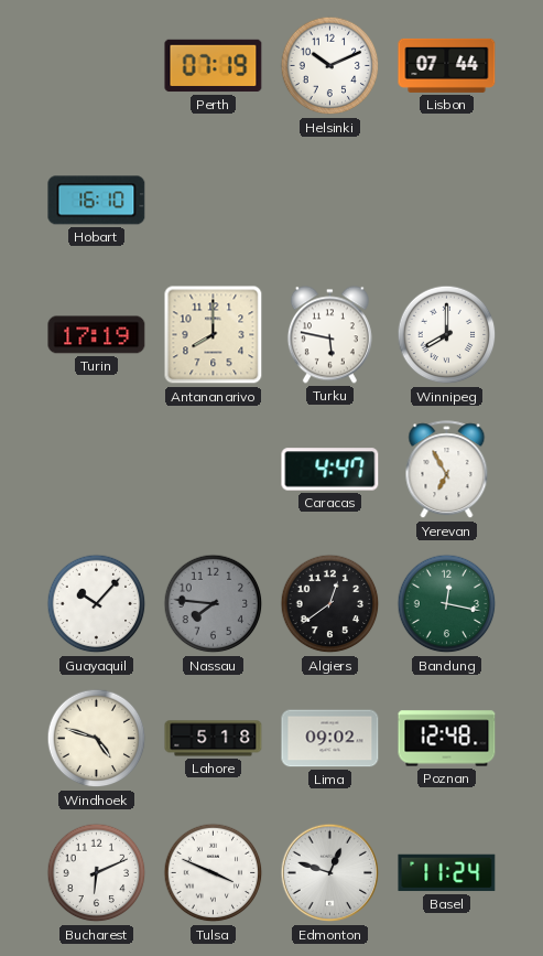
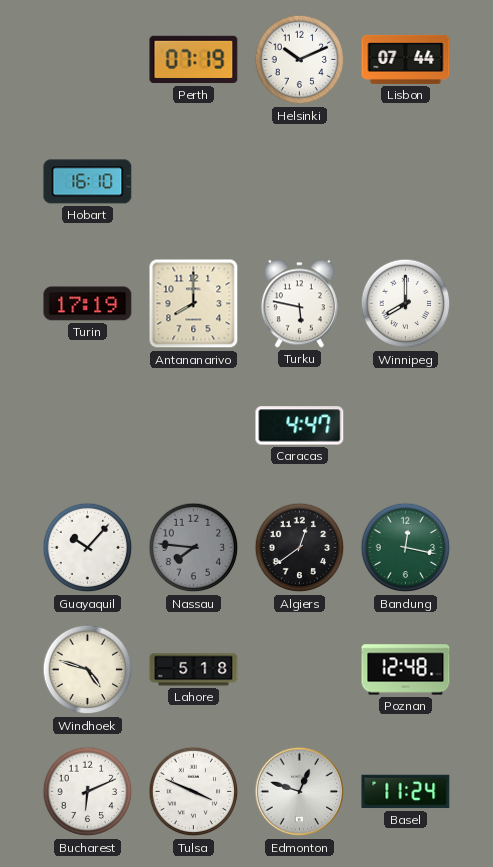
Yerevan: 6:55 -> none (447, 470)
Lima: 09:02 -> none (330, 739)
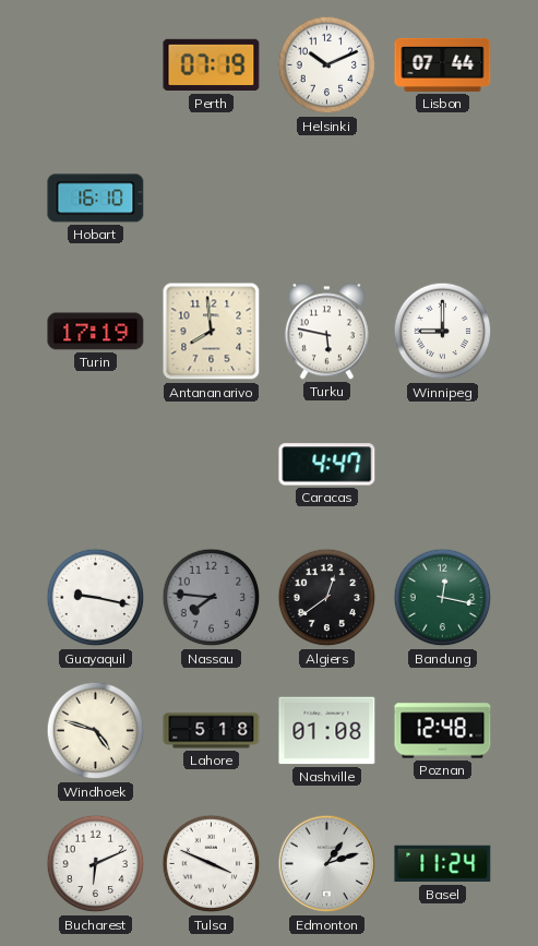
Antananarivo: 8:00 -> 7:59 (212, 332)
Winnipeg: 8:00 -> 9:00 (443, 332)
Guayaquil: 10:07 -> 9:17 (96, 598)
Nashville: none -> 01:08 (327, 731)
Edmonton: 12:48 -> 1:12 (327, 864)
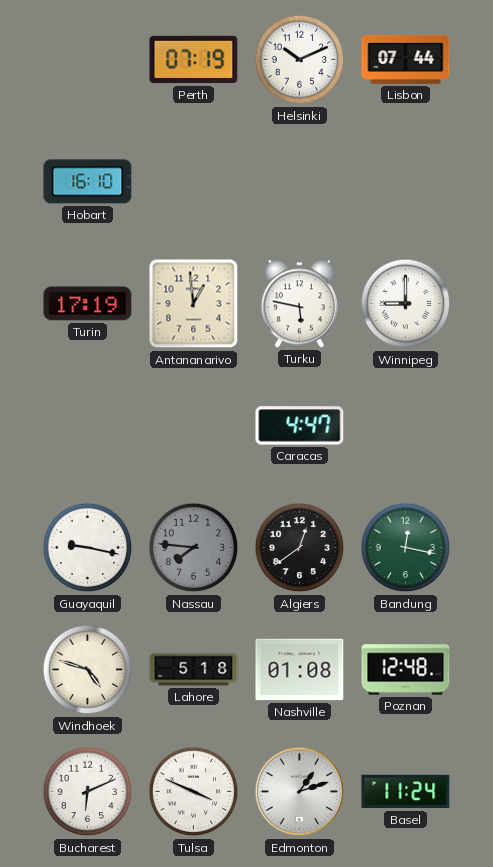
Antananarivo: 7:59 -> 12:59 (194, 304)
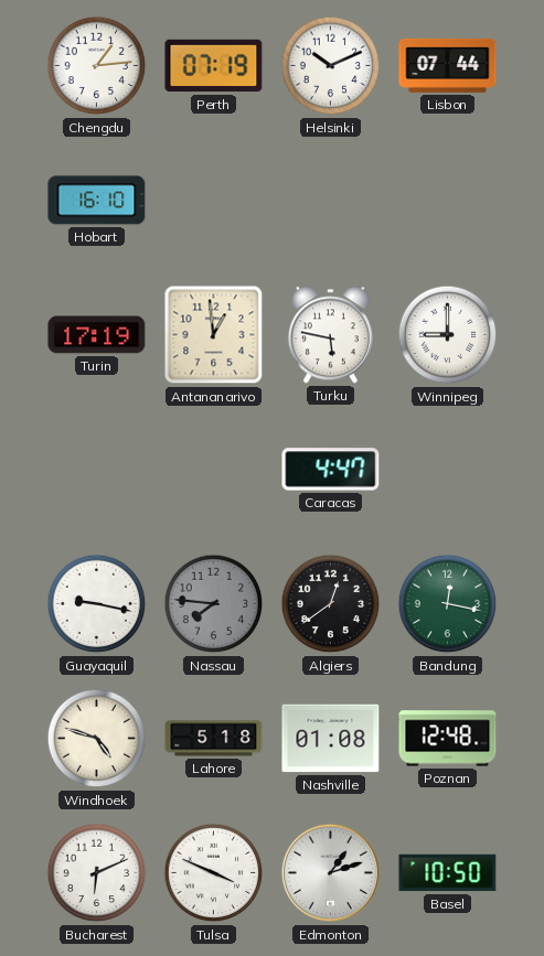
Chengdu: none -> 1:14 (97, 66)
Basel: 11:24 -> 10:50 (448, 873)
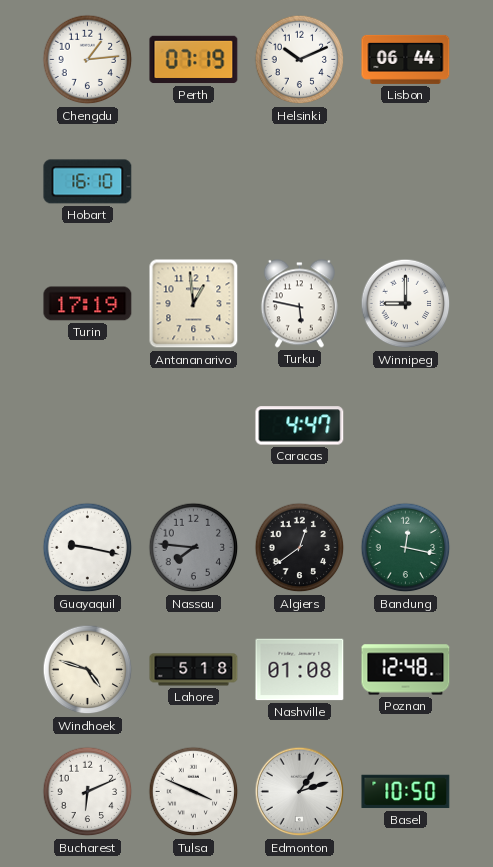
Lisbon: 07:44 -> 06:44 (406, 59)
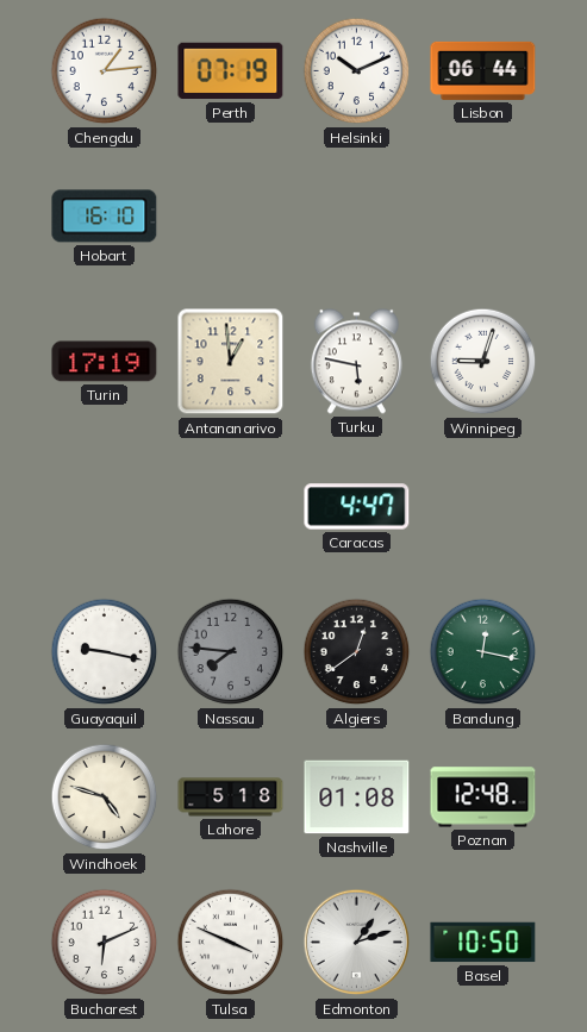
Winnipeg: 9:00 -> 9:03 (483, 362)
